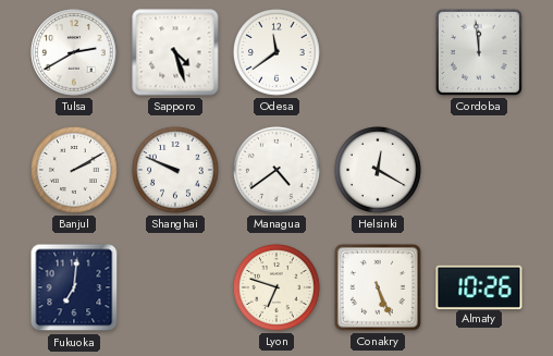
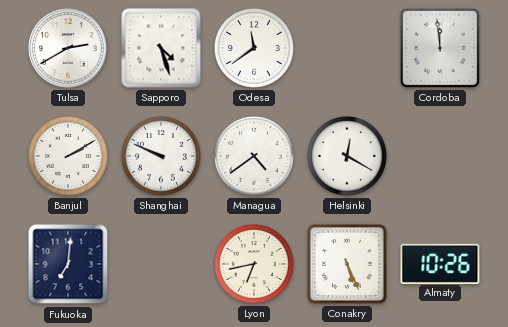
Lyon: 6:48 -> 6:43 (255, 265)
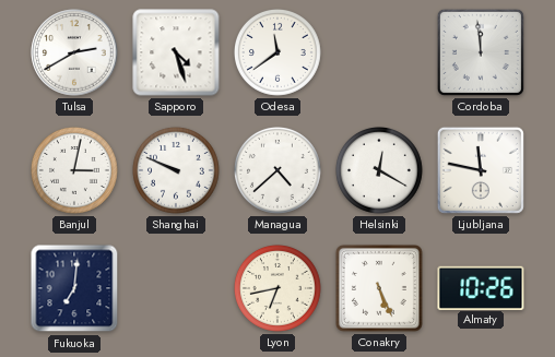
Banjul: 2:10 -> 3:02 (75, 171)
Managua: 4:39 -> 4:38 (279, 171)
Ljubljana: none -> 11:47 (481, 170)
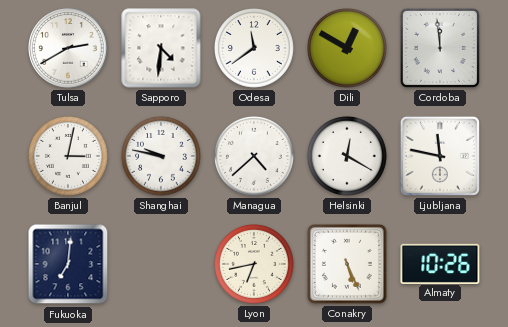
Sapporo: 4:27 -> 4:31 (161, 48)
Dili: none -> 12:50 (348, 49)
Shanghai: 9:49 -> 9:47 (162, 157)
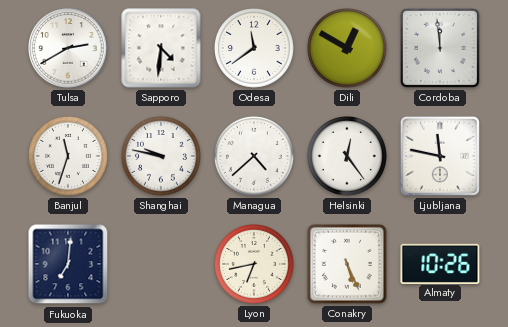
Banjul: 3:02 -> 11:33 (69, 157)
Helsinki: 12:20 -> 12:24 (348, 157)
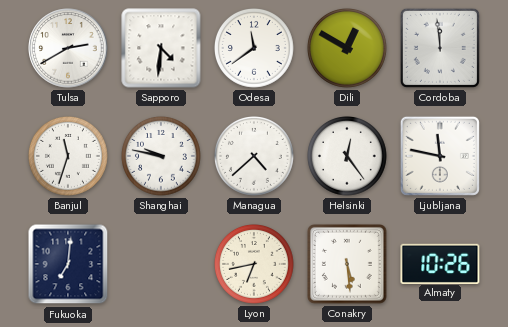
Conakry: 5:26 -> 5:29 (347, 264)
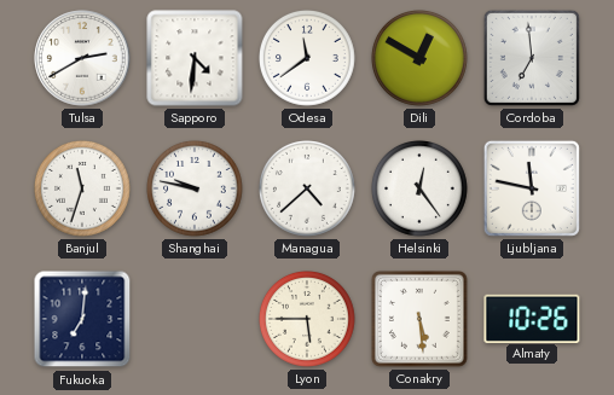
Cordoba: 11:59 -> 6:59 (532, 58)
Lyon: 6:43 -> 5:45 (308, 320)
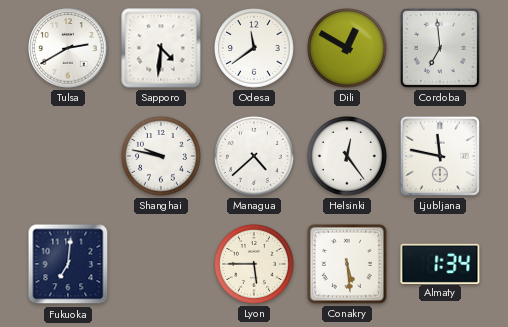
Banjul: 11:33 -> none (83, 190)
Almaty: 10:26 -> 1:34 (440, 263)
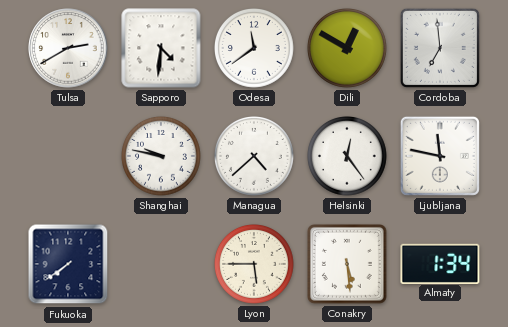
Fukuoka: 7:01 -> 7:39 (68, 264)
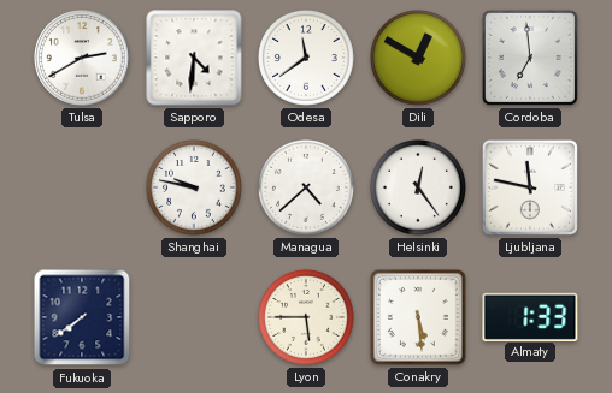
Almaty: 1:34 -> 1:33 (530, 316)
